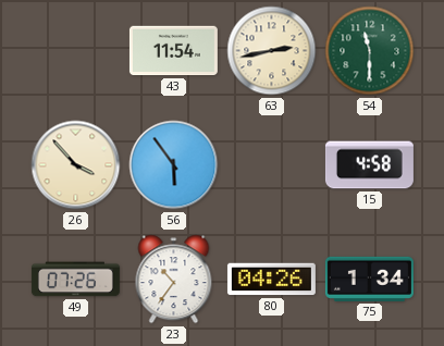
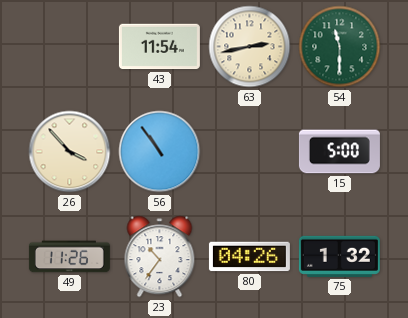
56: 5:54 -> 10:54 (160, 152)
15: 4:58 -> 5:00 (339, 152)
49: 07:26 -> 11:26 (69, 257)
75: 1:34 -> 1:32 (339, 256)
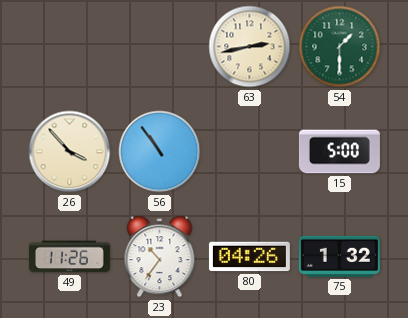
43: 11:54 -> none (159, 47)
54: 11:30 -> 1:30 (340, 47)
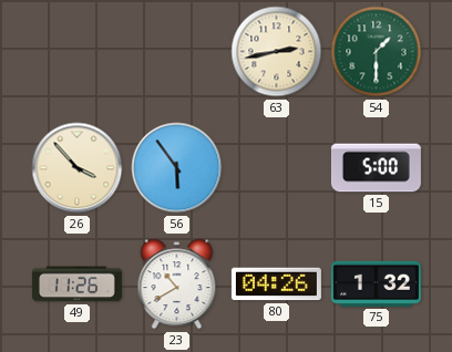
56: 10:54 -> 5:54 (177, 168)
23: 10:36 -> 10:40 (177, 284)
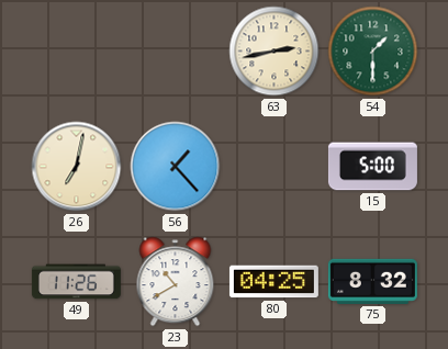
26: 3:53 -> 7:02 (77, 167)
56: 5:54 -> 1:23 (176, 167)
80: 04:26 -> 04:25 (273, 282)
75: 1:32 -> 8:32 (372, 281)
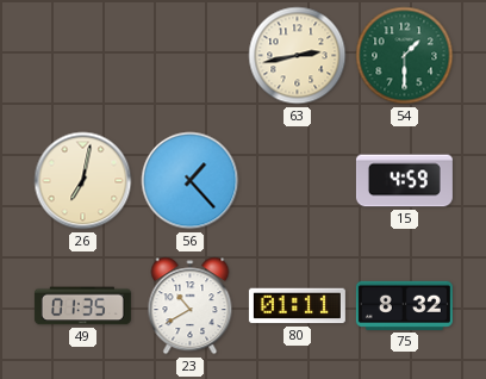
15: 5:00 -> 4:59 (404, 181)
49: 11:26 -> 01:35 (82, 306)
80: 04:25 -> 01:11 (297, 306)
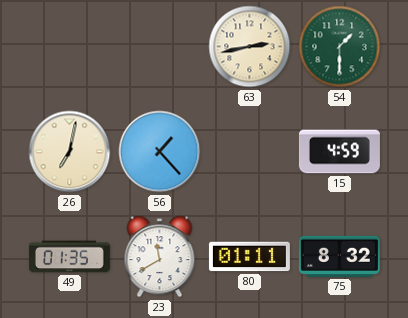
23: 10:40 -> 11:40 (160, 257)
